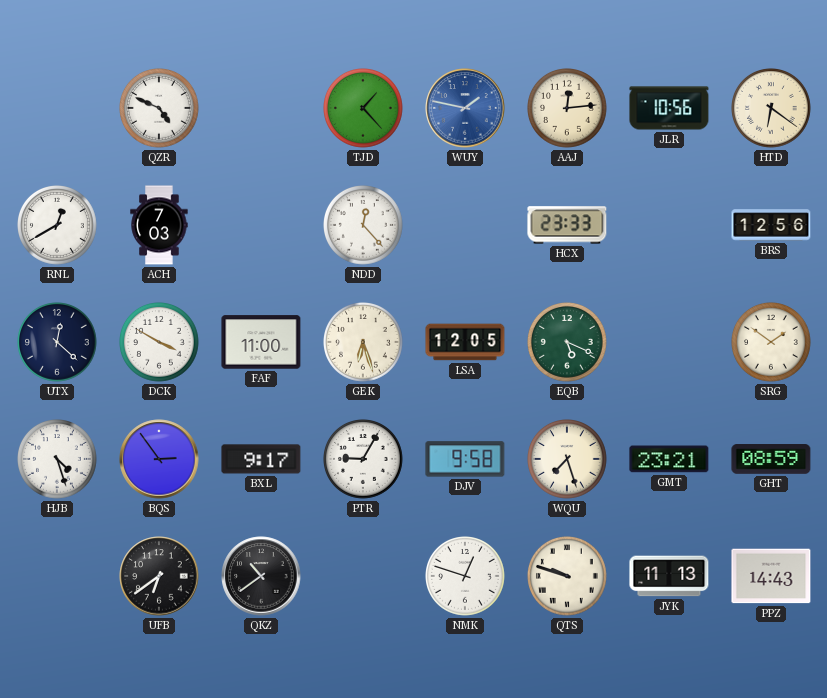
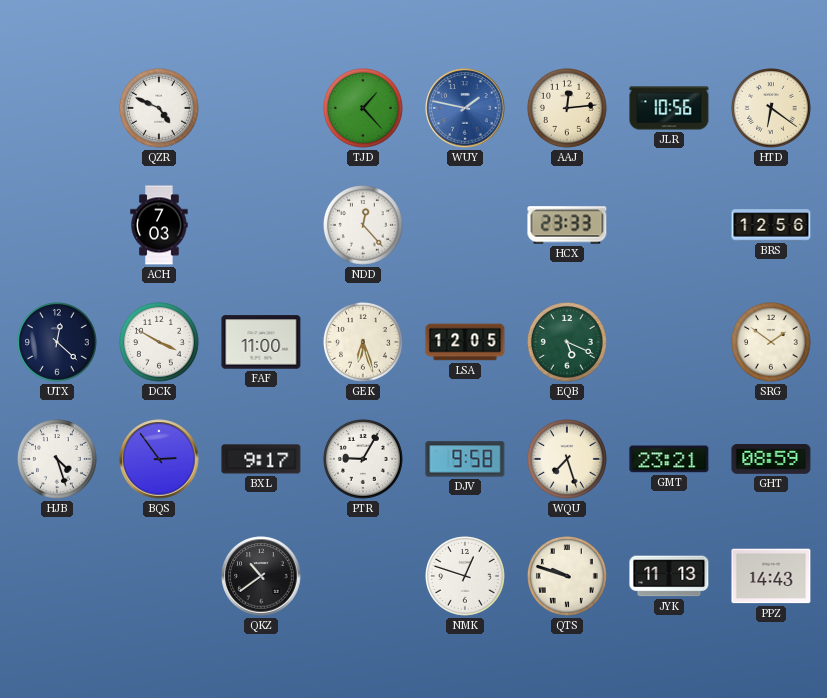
RNL: 12:40 -> none (58, 226)
UFB: 6:39 -> none (159, 576)
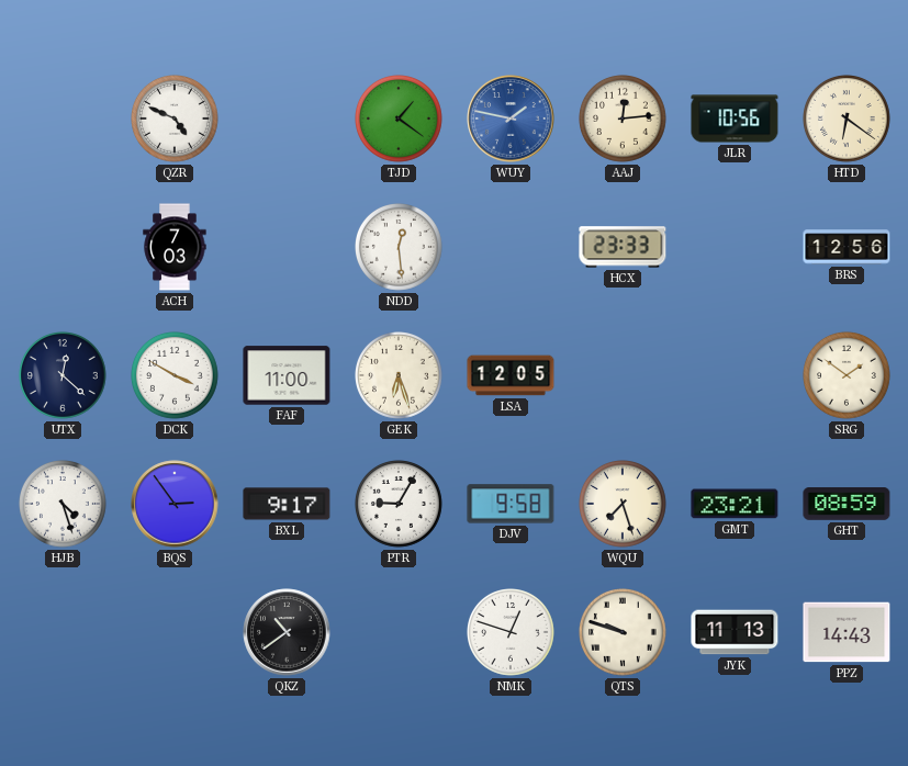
TJD: 1:23 -> 1:21 (400, 120)
NDD: 12:23 -> 12:29 (400, 248)
EQB: 5:19 -> none (568, 343)
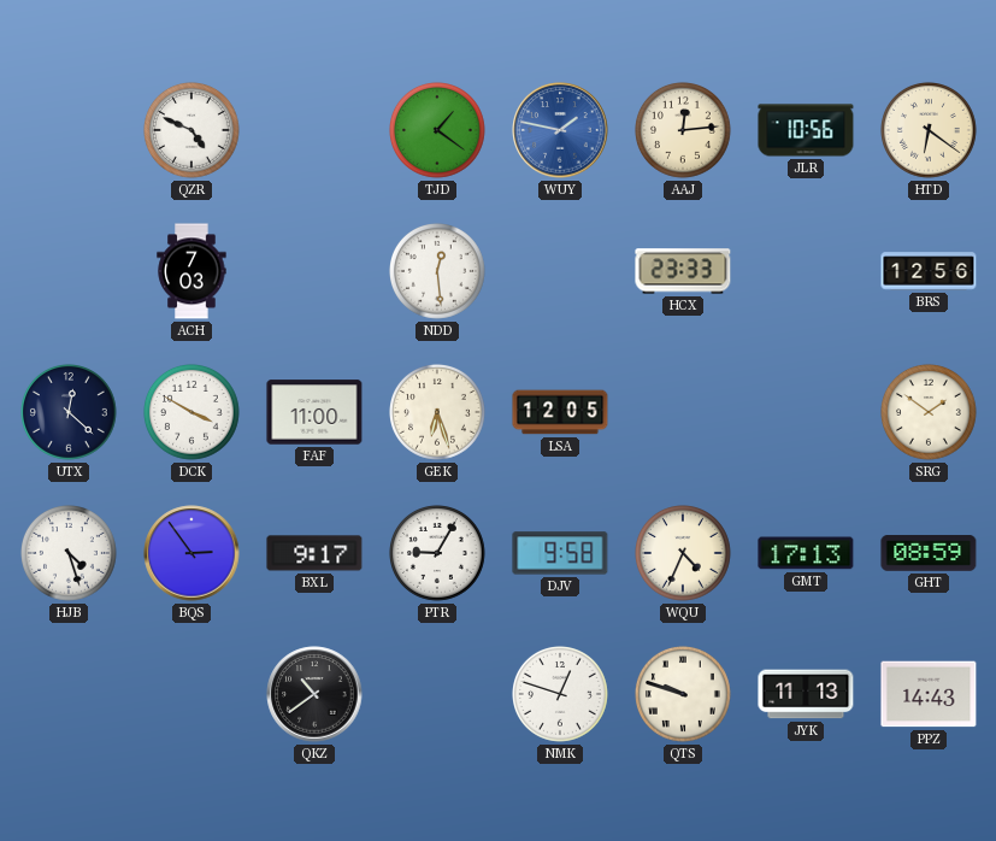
WQU: 7:27 -> 4:34 (684, 554)
GMT: 23:21 -> 17:13 (806, 553)
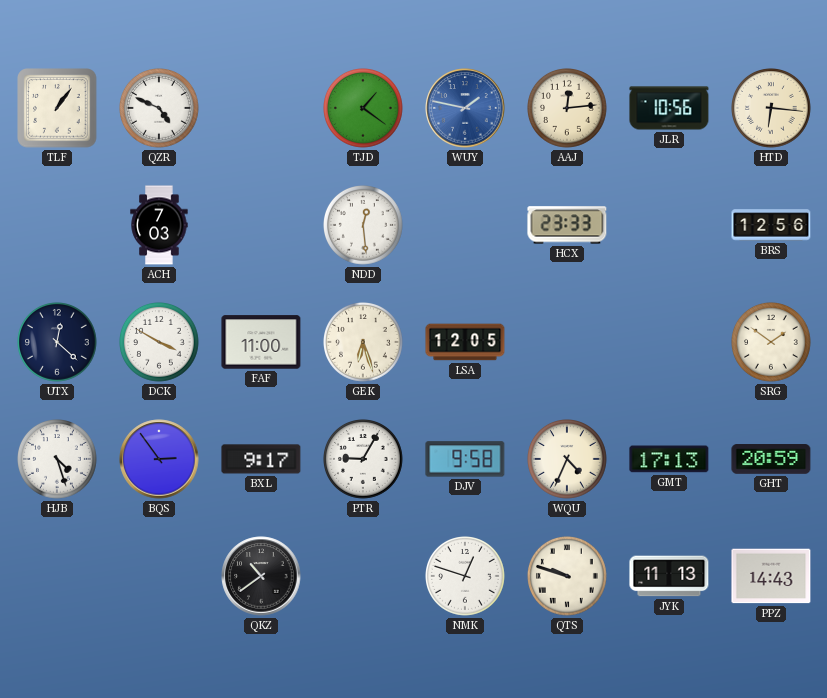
TLF: none -> 1:06 (57, 108)
HTD: 6:21 -> 6:16 (772, 109)
GHT: 08:59 -> 20:59 (771, 459)
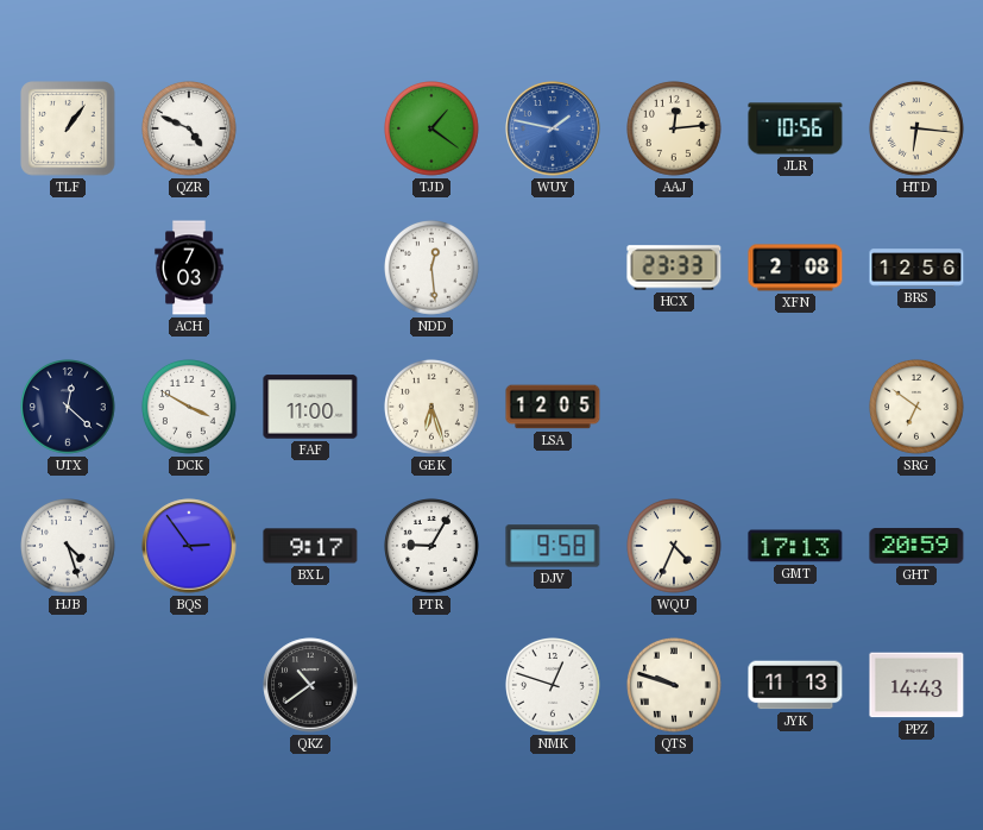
XFN: none -> 2:08 (795, 268)
SRG: 1:51 -> 6:51 (918, 408)
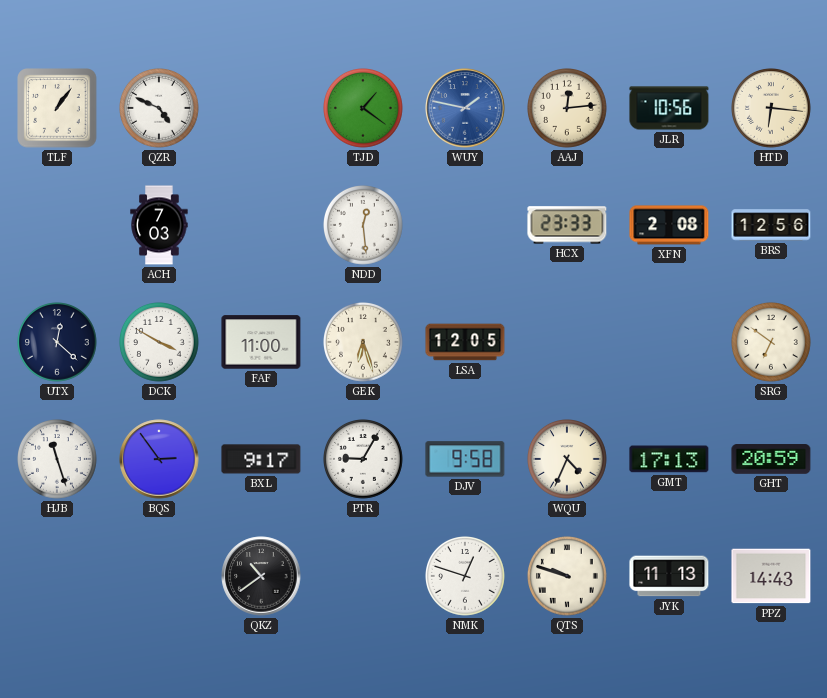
HJB: 4:27 -> 11:27 (58, 460)
